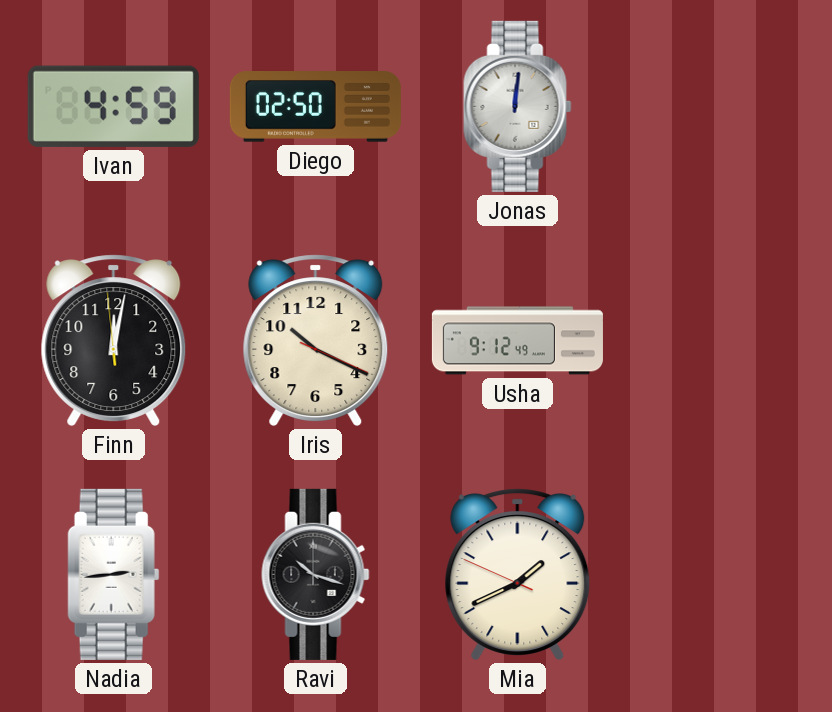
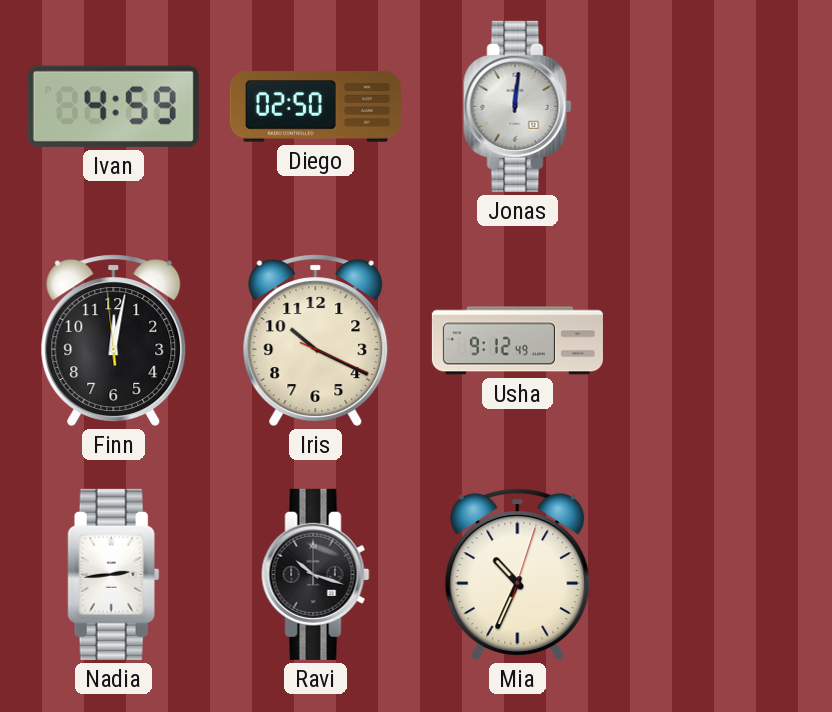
Mia: 1:40 -> 10:34 (518, 574)
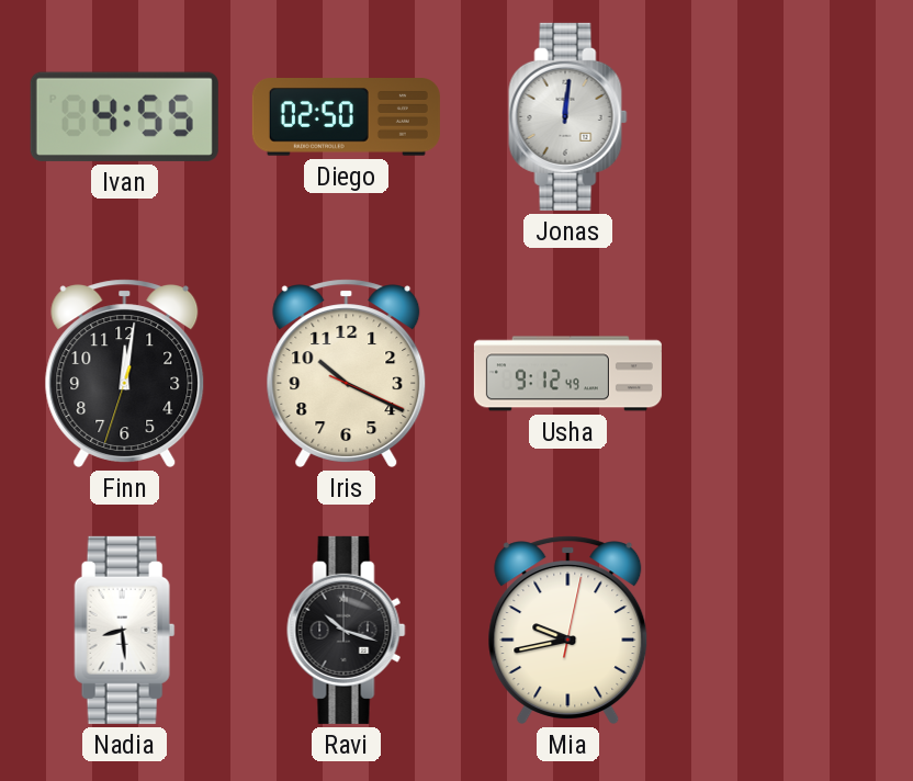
Ivan: 4:59 -> 4:55 (124, 116)
Finn: 12:01:59 -> 12:01:33 (125, 373)
Nadia: 2:44 -> 8:29 (125, 630)
Mia: 10:34 -> 9:43 (568, 630)
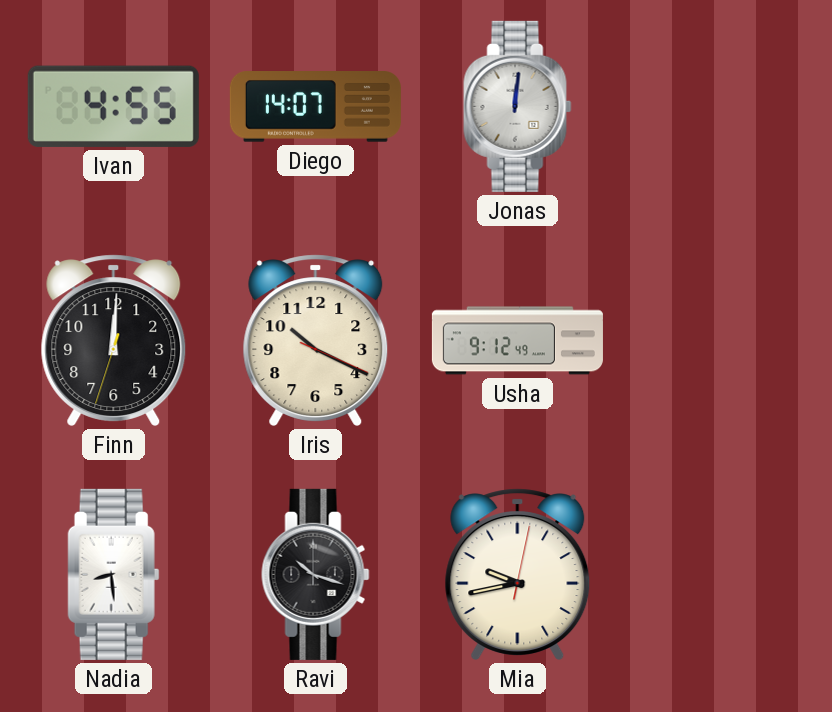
Diego: 02:50 -> 14:07 (315, 107)
Finn: 12:01 -> 12:00 (114, 340)
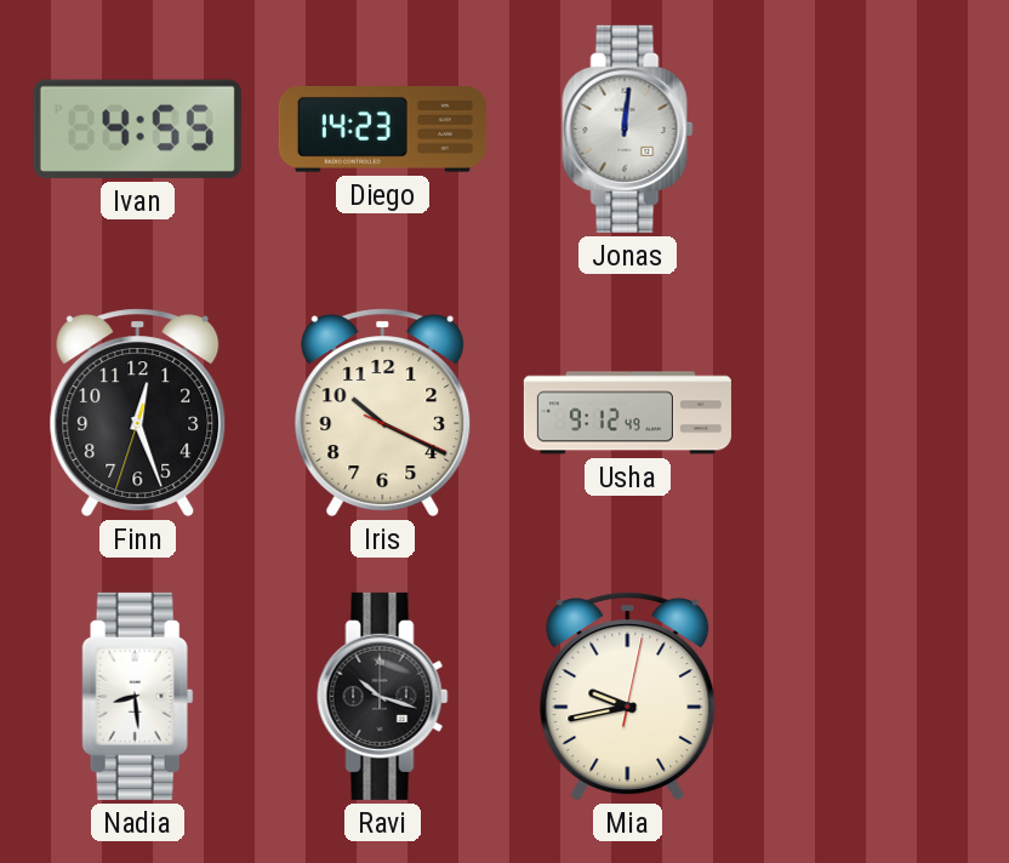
Diego: 14:07 -> 14:23 (382, 130)
Finn: 12:00 -> 12:26 (138, 412)
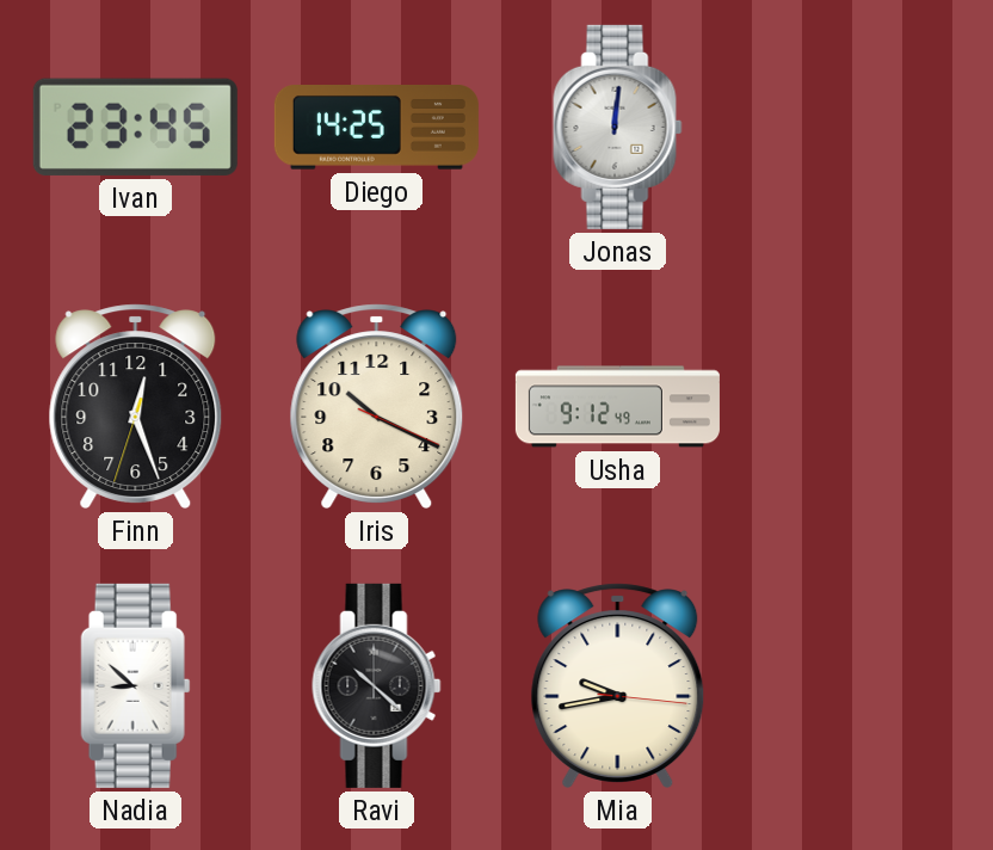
Ivan: 4:55 -> 23:45 (135, 127)
Diego: 14:23 -> 14:25 (376, 128)
Nadia: 8:29 -> 8:52 (136, 685)
Ravi: 10:18 -> 10:22 (377, 685)
Mia: 9:43:02 -> 9:43:16 (618, 685)
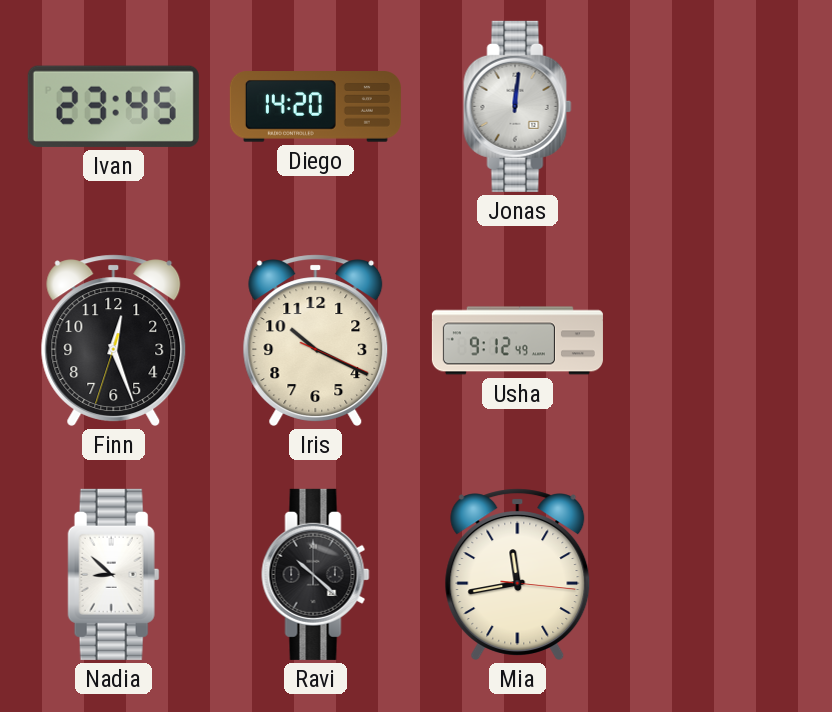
Diego: 14:25 -> 14:20 (315, 107)
Mia: 9:43 -> 11:43 (518, 574)
